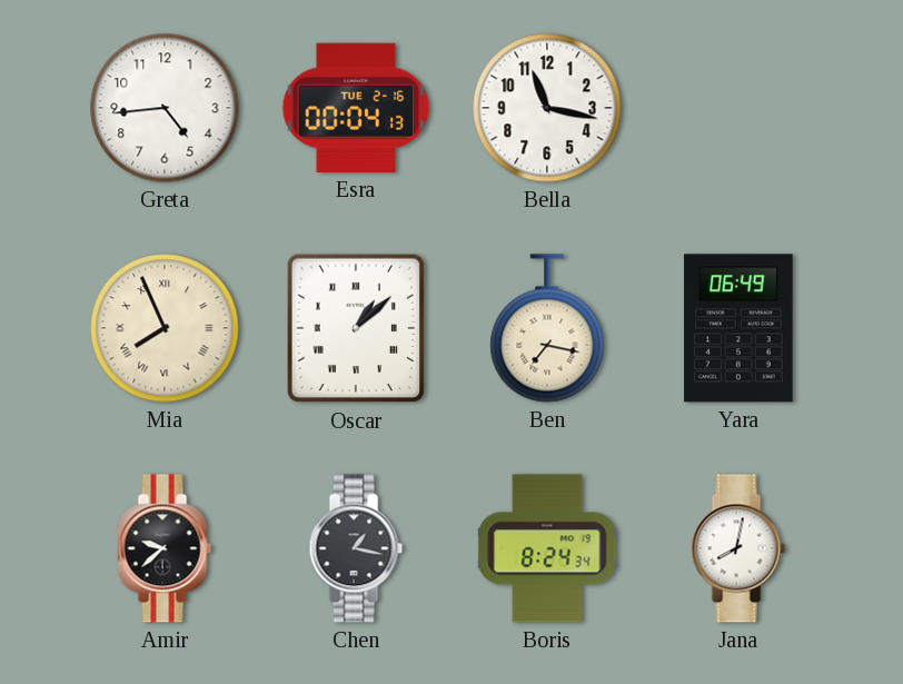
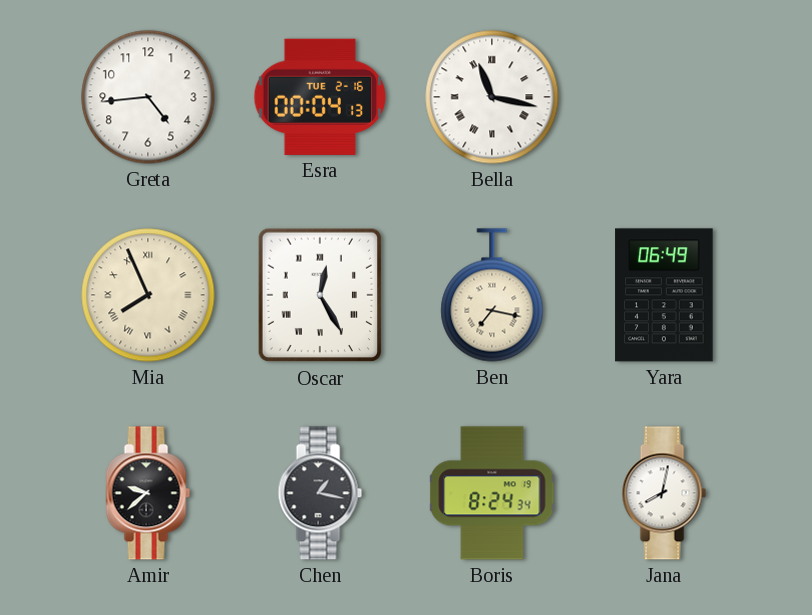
Bella numerals: Arabic -> Roman (492, 97)
Oscar: 1:08 -> 12:25 (320, 295)
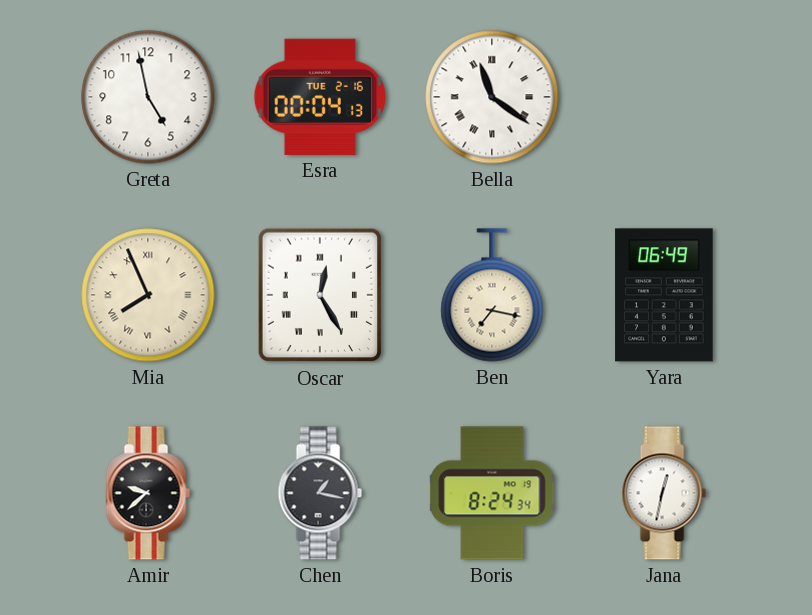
Greta: 4:44 -> 4:58 (148, 97)
Bella: 11:17 -> 11:21 (492, 97)
Jana: 8:02 -> 12:32 (664, 493)
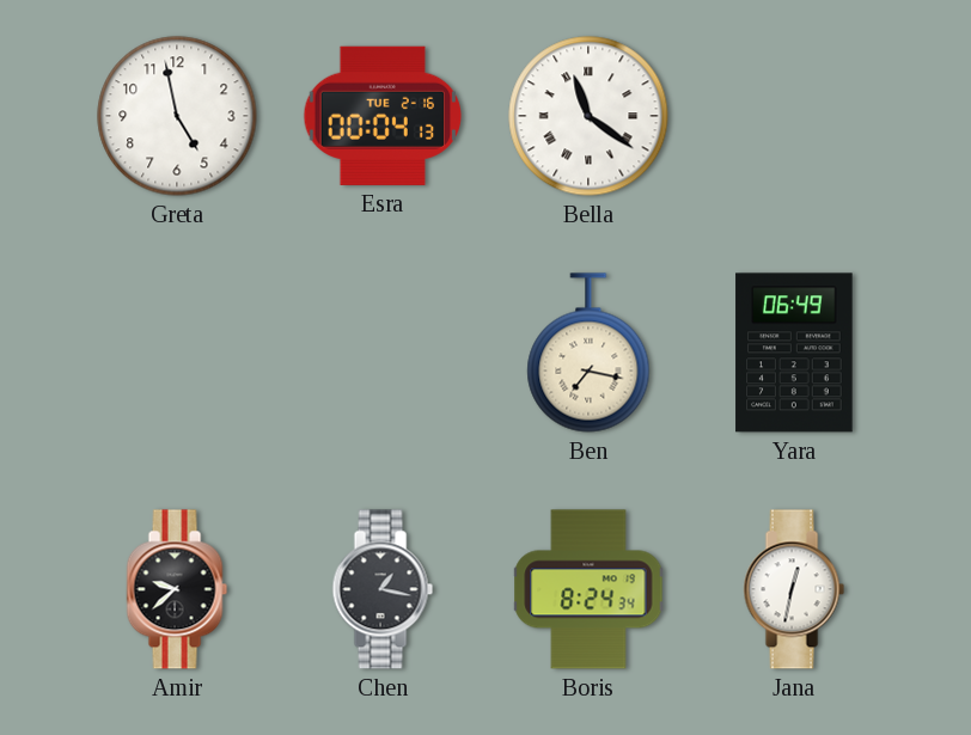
Mia: 7:56 -> none (148, 295)
Oscar: 12:25 -> none (320, 295)
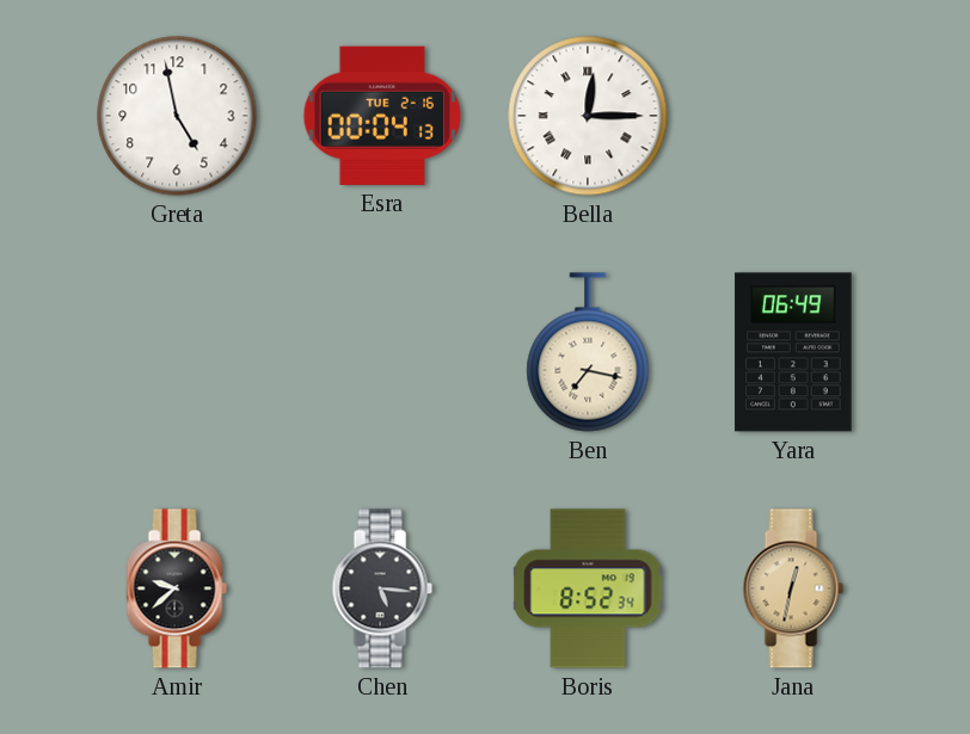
Bella: 11:21 -> 12:15 (588, 116)
Chen: 1:17 -> 5:16 (382, 588)
Boris: 8:24 -> 8:52 (588, 588)
Jana dial: white -> champagne (793, 588)
